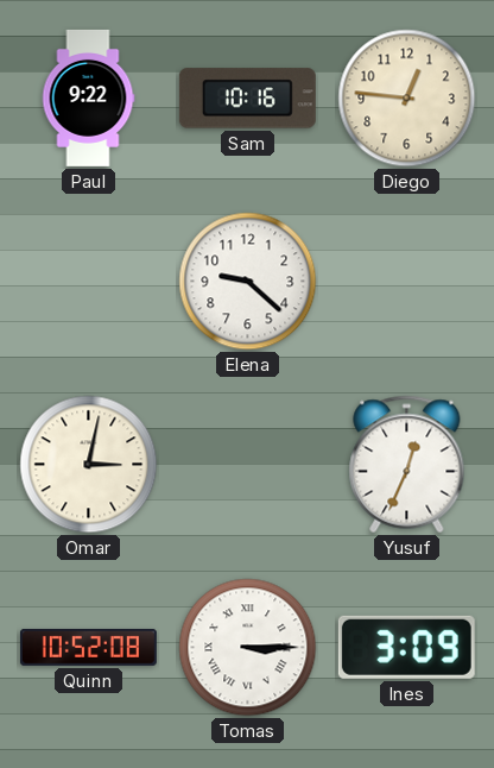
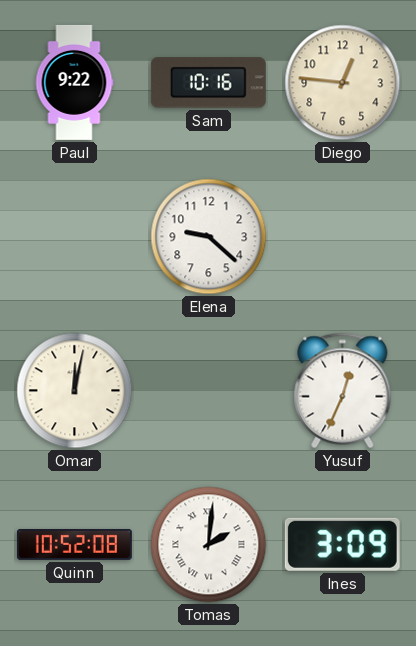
Omar: 3:02 -> 12:02 (75, 391)
Tomas: 3:15 -> 2:01 (209, 545)
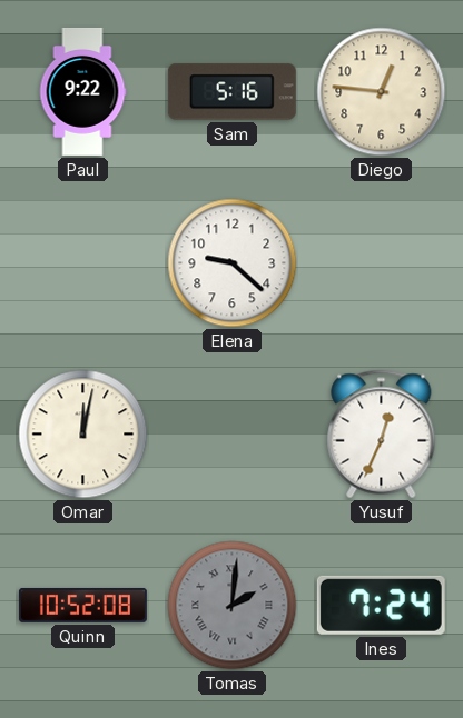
Sam: 10:16 -> 5:16 (231, 92)
Tomas dial: white -> grey (233, 606)
Ines: 3:09 -> 7:24 (381, 605)
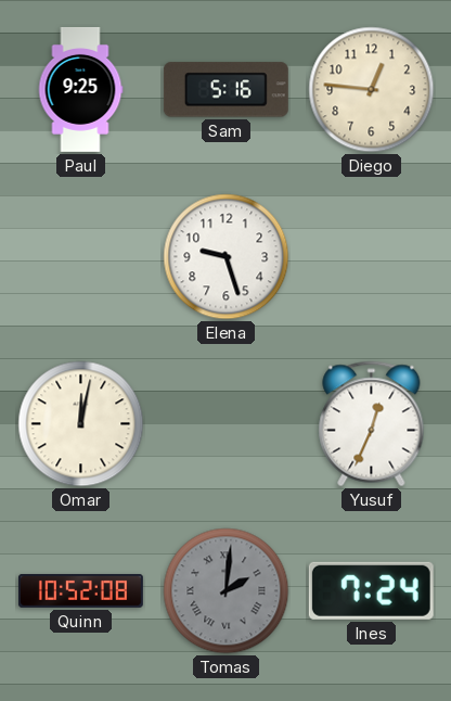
Paul: 9:22 -> 9:25 (80, 89)
Elena: 9:22 -> 9:27 (227, 257)
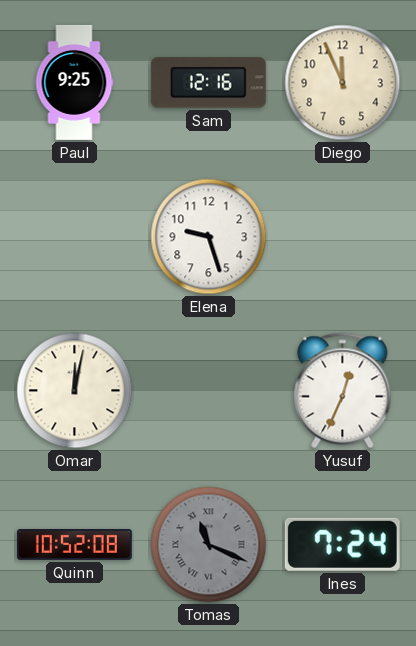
Sam: 5:16 -> 12:16 (208, 83)
Diego: 12:46 -> 11:56 (343, 83)
Tomas: 2:01 -> 11:19 (209, 545)
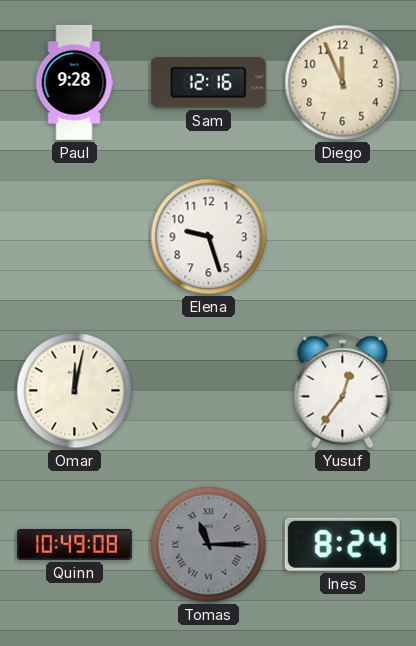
Paul: 9:25 -> 9:28 (74, 82)
Yusuf: 12:34 -> 12:36 (343, 391)
Quinn: 10:52 -> 10:49 (74, 544)
Tomas: 11:19 -> 11:15 (209, 545)
Ines: 7:24 -> 8:24 (342, 544)
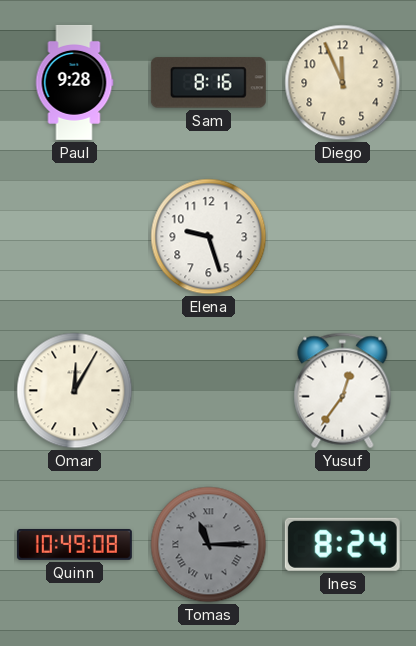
Sam: 12:16 -> 8:16 (208, 83)
Omar: 12:02 -> 12:05 (75, 391)
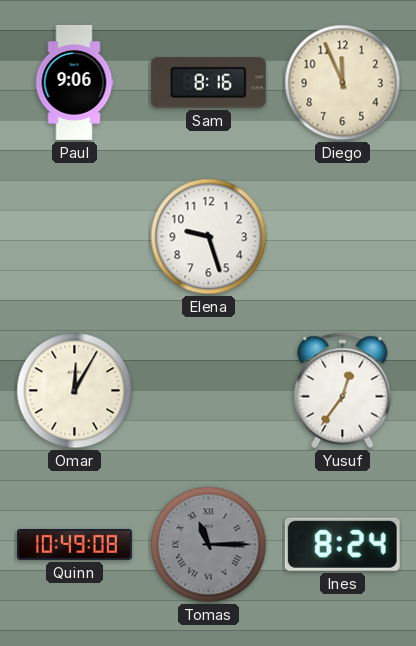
Paul: 9:28 -> 9:06 (74, 82)
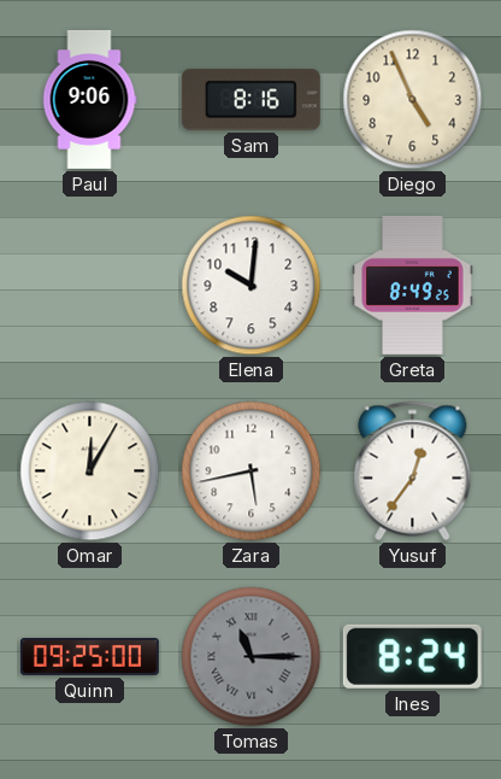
Diego: 11:56 -> 4:56 (413, 100)
Elena: 9:27 -> 10:01 (252, 286)
Greta: none -> 8:49 (413, 285)
Zara: none -> 5:43 (252, 471)
Quinn: 10:49 -> 09:25 (89, 656)
